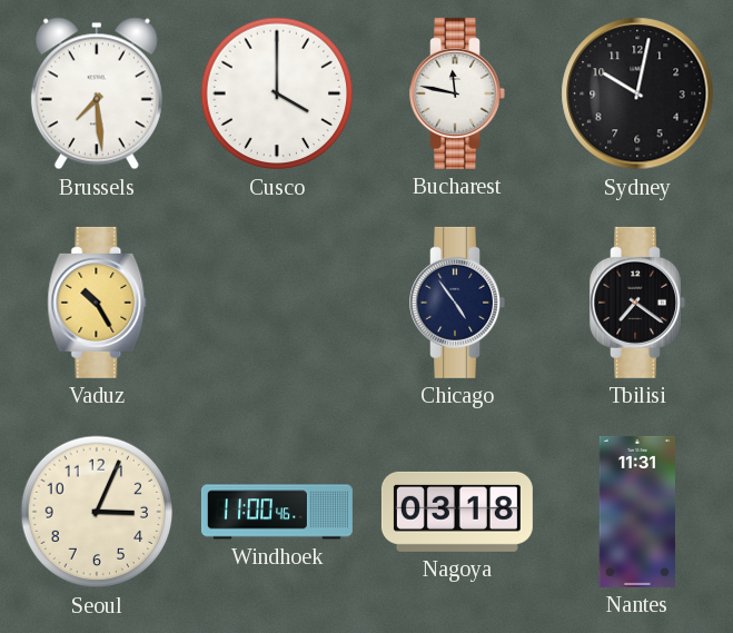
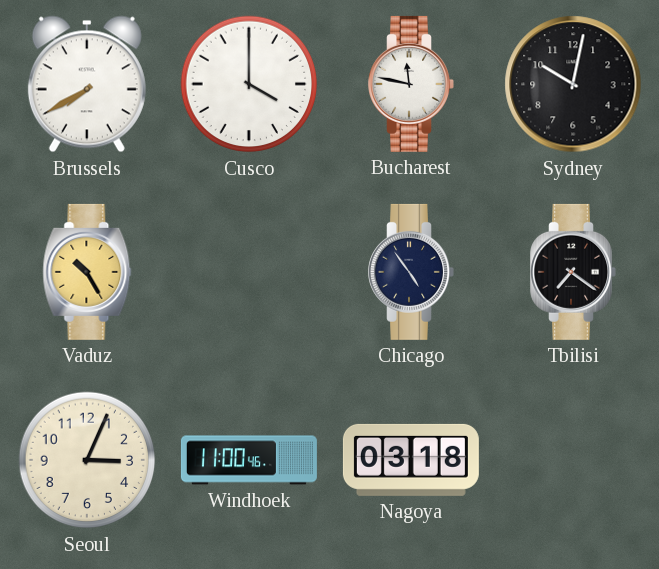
Brussels: 7:29 -> 7:40 (87, 84)
Nantes: 11:31 -> none (637, 512)
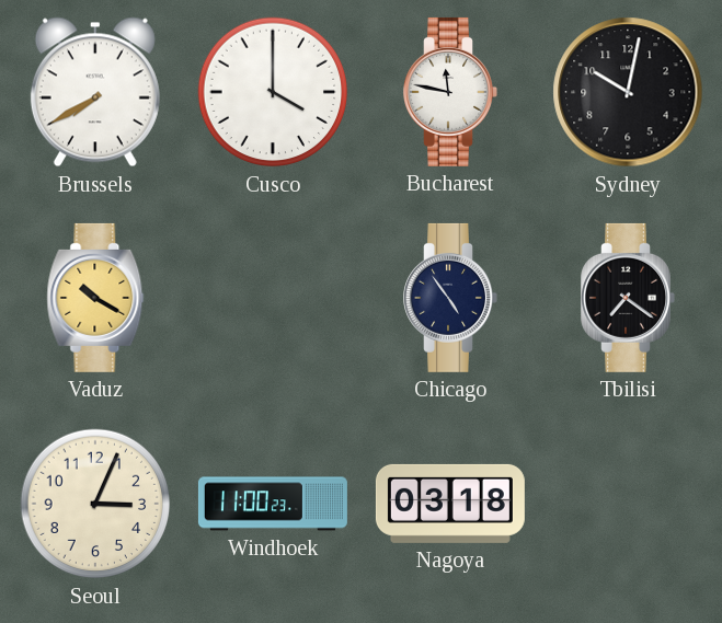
Vaduz: 10:25 -> 10:20 (95, 298)
Windhoek: 11:00:46 -> 11:00:23 (273, 504)
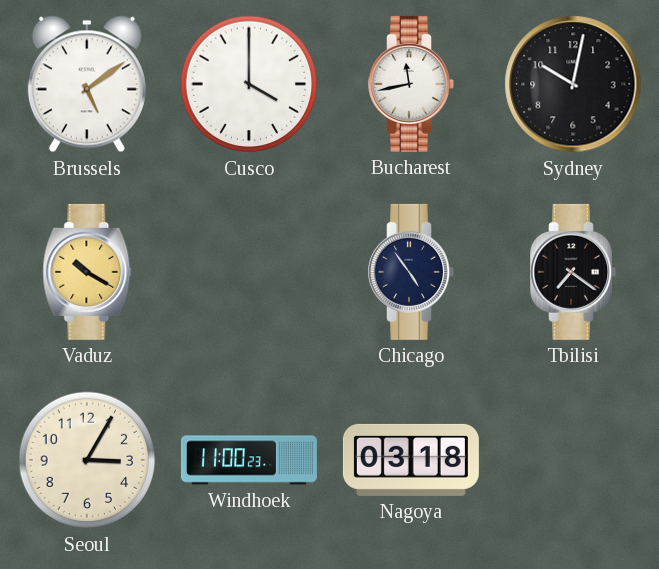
Brussels: 7:40 -> 5:09 (87, 84)
Bucharest: 11:47 -> 11:43 (411, 84)
Seoul: 3:04 -> 3:05 (87, 460)
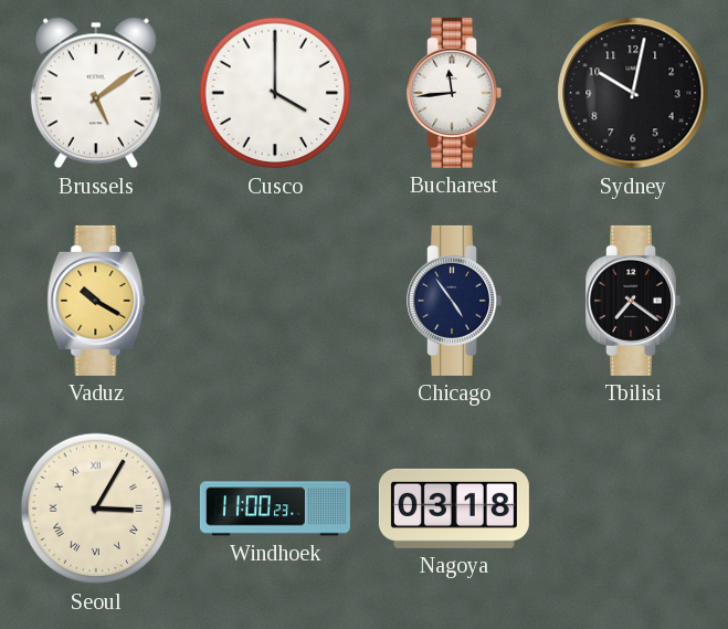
Bucharest: 11:43 -> 11:44 (454, 93)
Seoul numerals: Arabic -> Roman (96, 509)
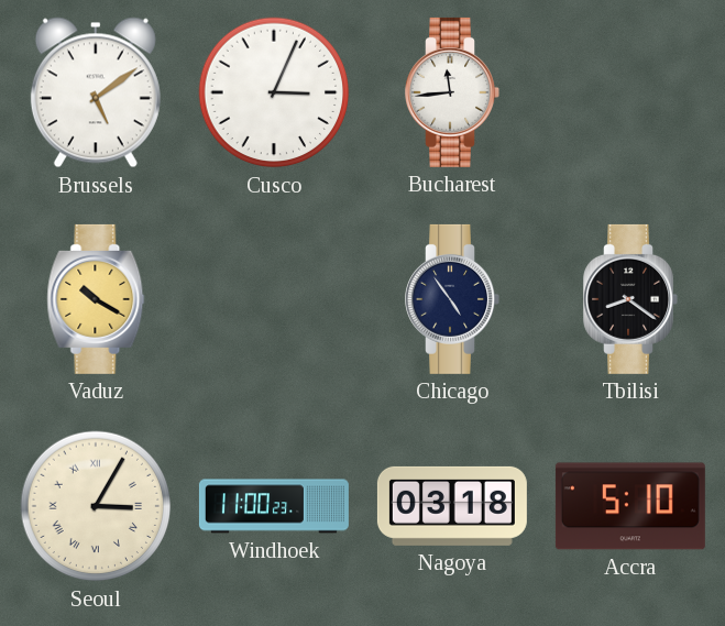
Cusco: 4:00 -> 3:04 (274, 92)
Sydney: 10:02 -> none (633, 93)
Tbilisi: 7:21 -> 8:21 (630, 299)
Accra: none -> 5:10 (630, 506)
